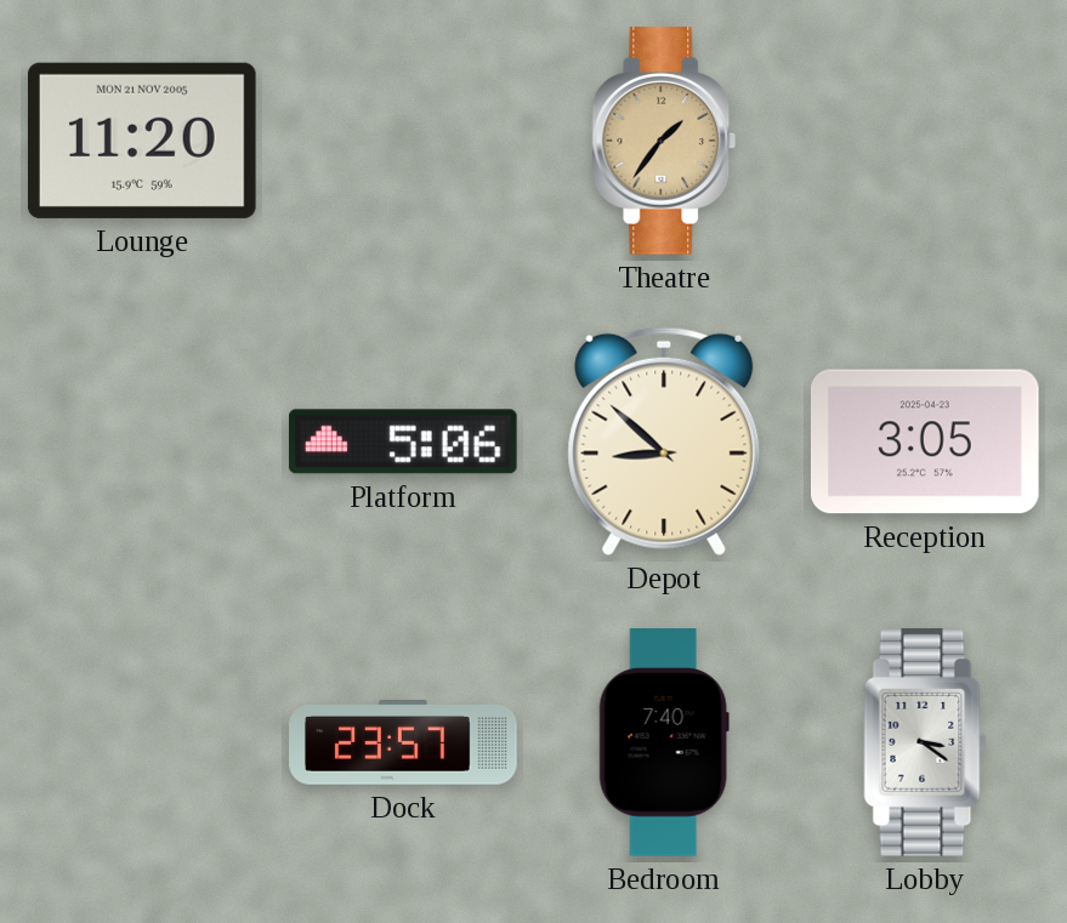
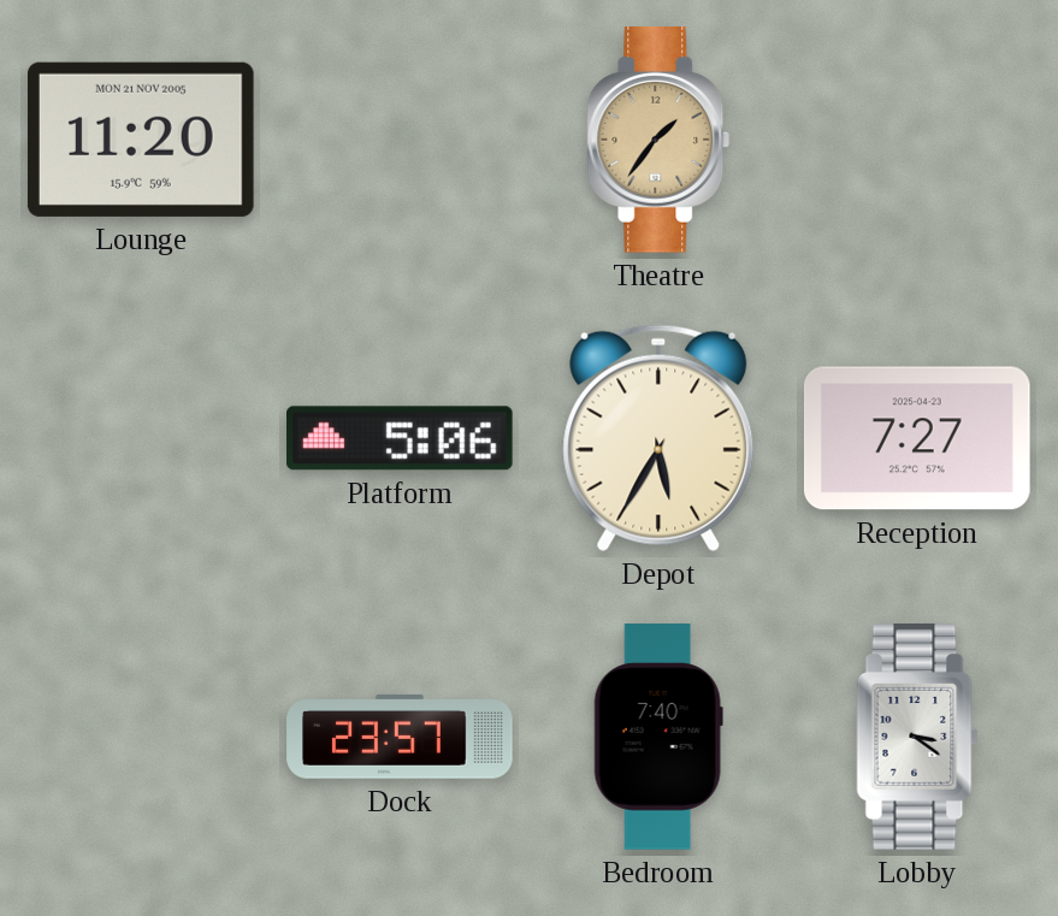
Depot: 8:52 -> 5:35 (658, 438)
Reception: 3:05 -> 7:27 (917, 438)
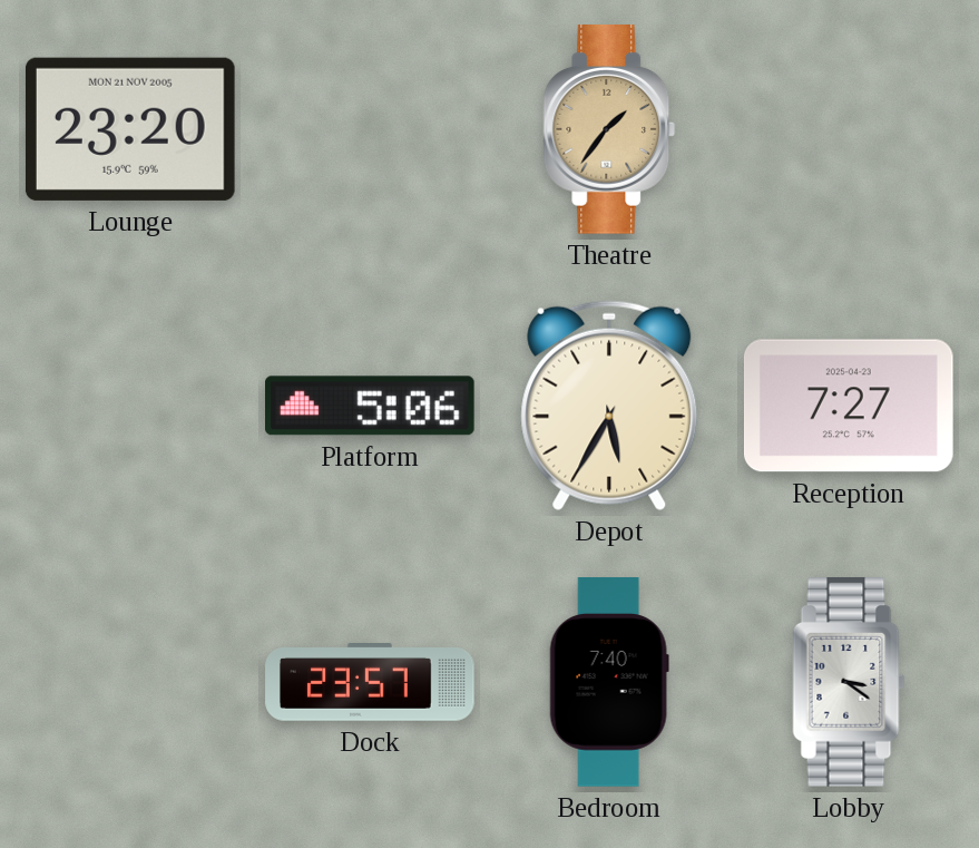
Lounge: 11:20 -> 23:20 (130, 129)
